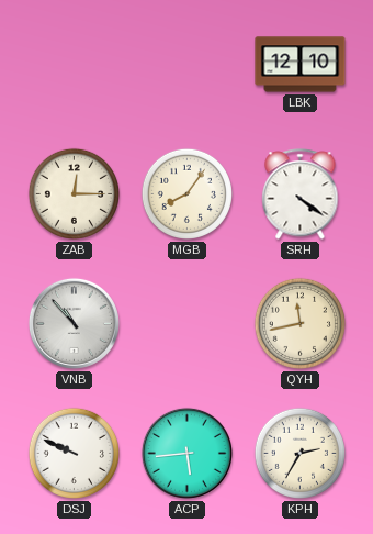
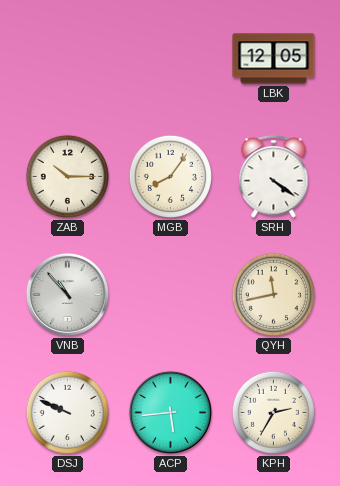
LBK: 12:10 -> 12:05 (274, 59)
ZAB: 12:15 -> 10:15 (67, 176)
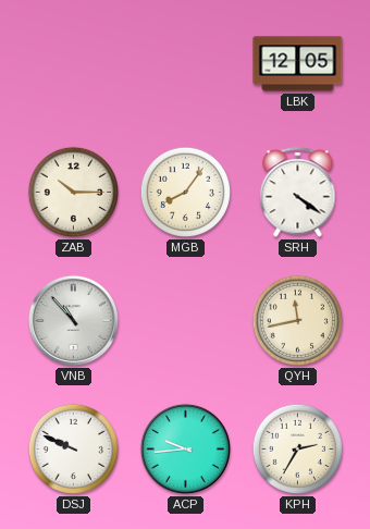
ACP: 5:44 -> 9:44 (185, 448)
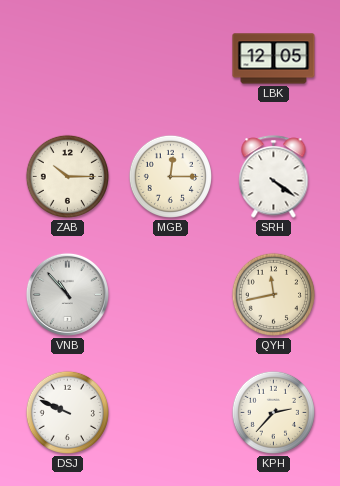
MGB: 8:06 -> 12:15 (170, 176)
ACP: 9:44 -> none (185, 448)
KPH: 2:35 -> 2:37 (273, 412)
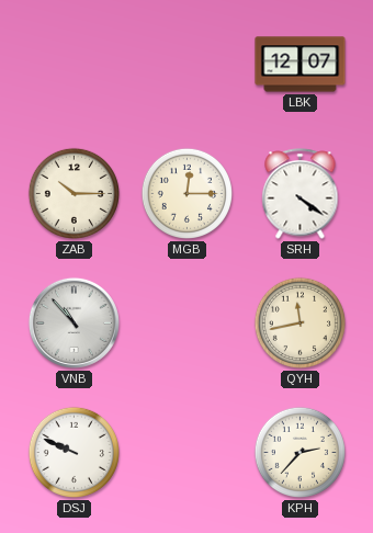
LBK: 12:05 -> 12:07 (301, 65)
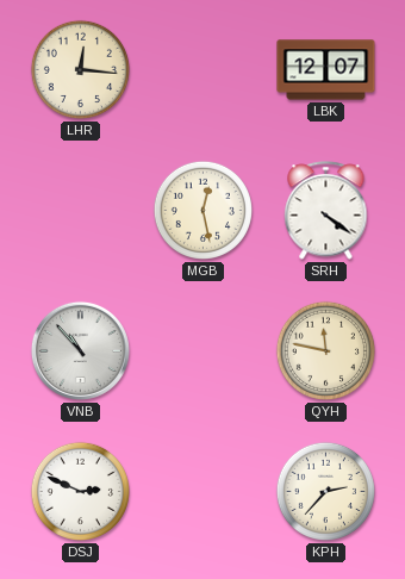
LHR: none -> 12:16 (80, 69)
ZAB: 10:15 -> none (74, 193)
MGB: 12:15 -> 12:28 (202, 210)
QYH: 11:43 -> 11:47 (325, 350)
DSJ: 9:49 -> 2:49 (80, 491)
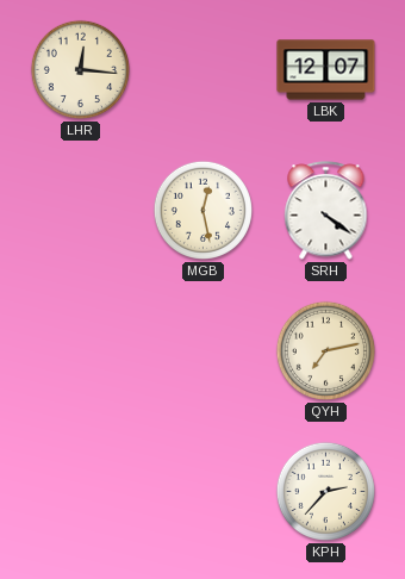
VNB: 10:53 -> none (80, 350)
QYH: 11:47 -> 7:13 (325, 350)
DSJ: 2:49 -> none (80, 491)
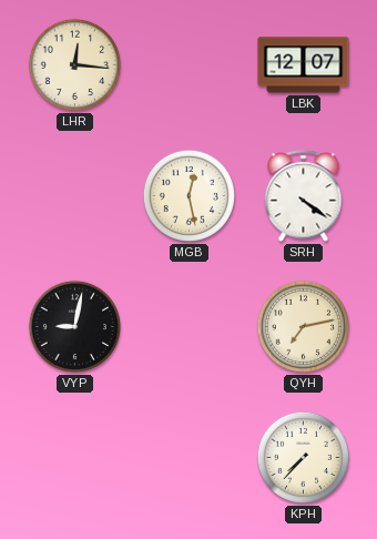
VYP: none -> 9:02 (74, 326)
KPH: 2:37 -> 7:37 (303, 457)
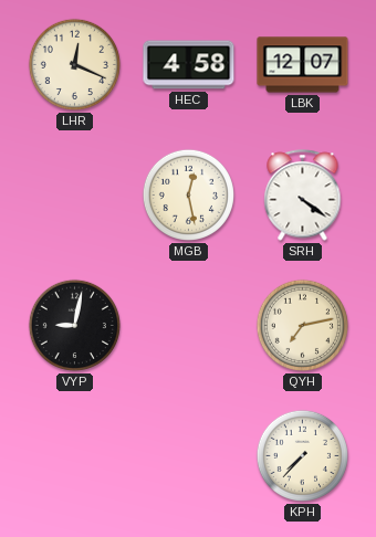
LHR: 12:16 -> 12:19 (74, 64)
HEC: none -> 4:58 (189, 65)
